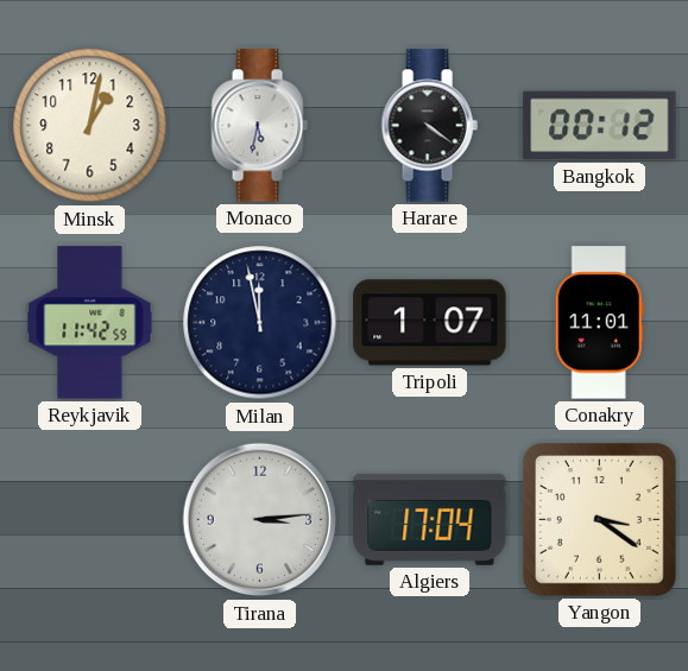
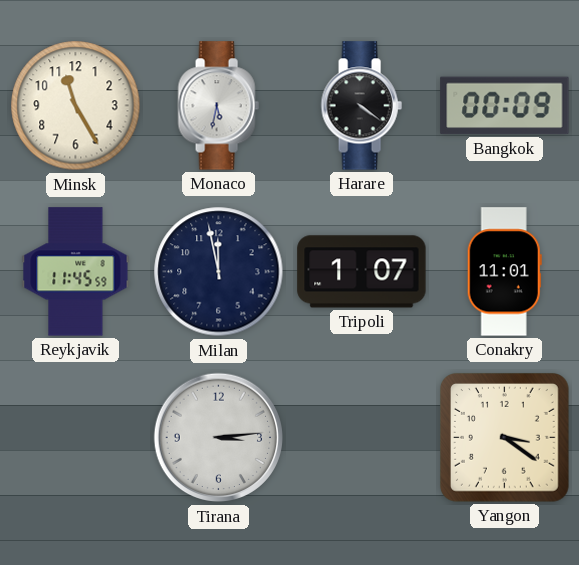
Minsk: 1:02 -> 11:25 (76, 106)
Bangkok: 00:12 -> 00:09 (505, 106)
Reykjavik: 11:42 -> 11:45 (76, 272)
Algiers: 17:04 -> none (430, 519)
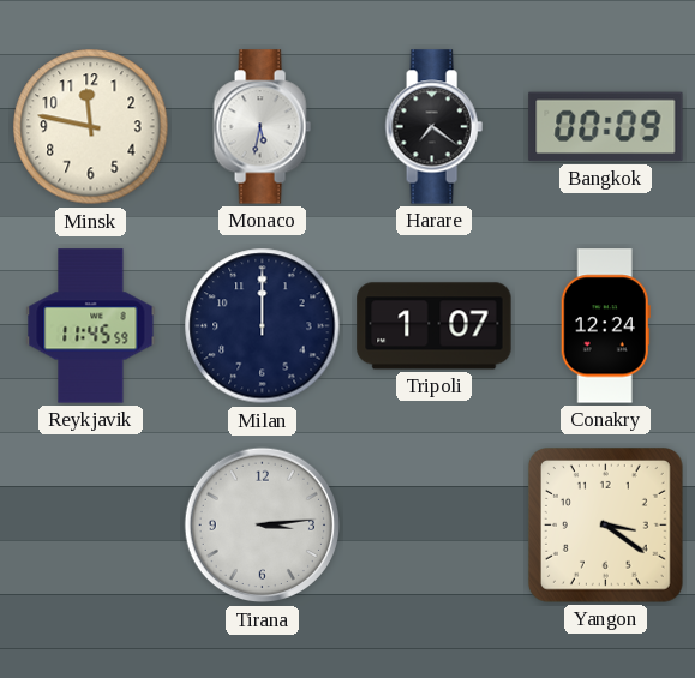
Minsk: 11:25 -> 11:47 (91, 127)
Harare: 4:21 -> 7:21 (433, 127)
Milan: 11:58 -> 12:00 (263, 326)
Conakry: 11:01 -> 12:24 (605, 326)
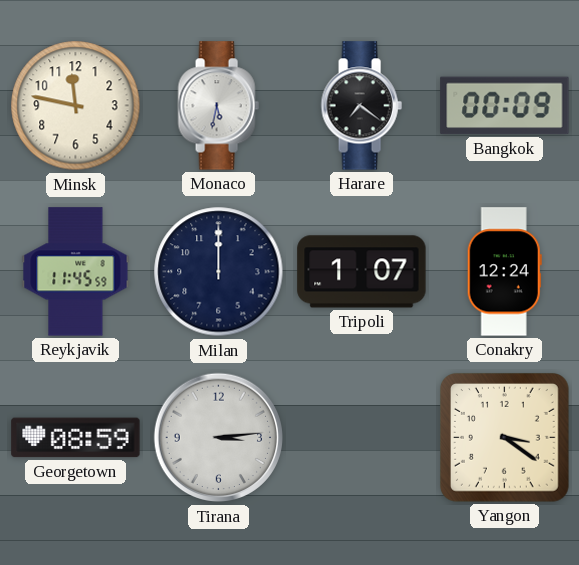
Georgetown: none -> 08:59 (76, 438)
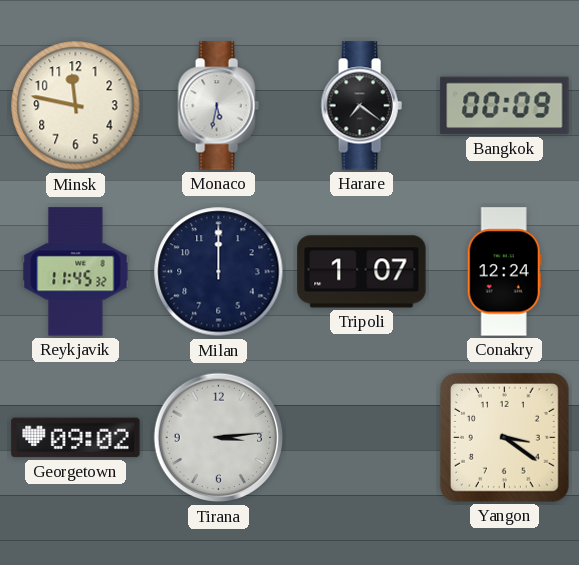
Reykjavik: 11:45:59 -> 11:45:32 (76, 272)
Georgetown: 08:59 -> 09:02 (76, 438)
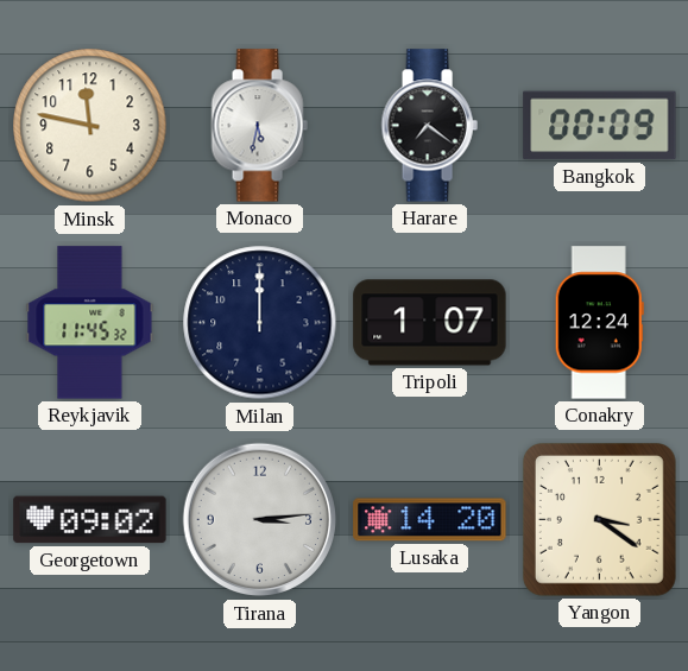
Lusaka: none -> 14:20 (430, 520)
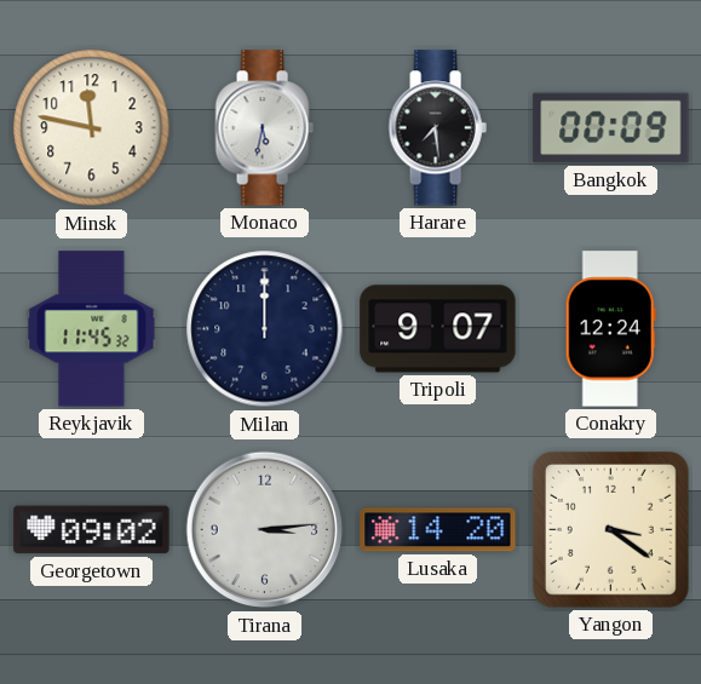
Harare: 7:21 -> 7:29 (437, 128)
Tripoli: 1:07 -> 9:07 (438, 329)
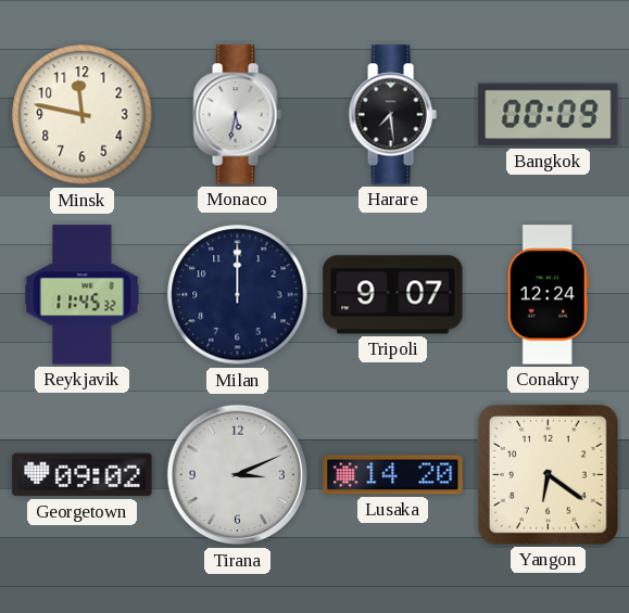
Tirana: 3:14 -> 3:11 (238, 475)
Yangon: 3:21 -> 6:21 (548, 474)
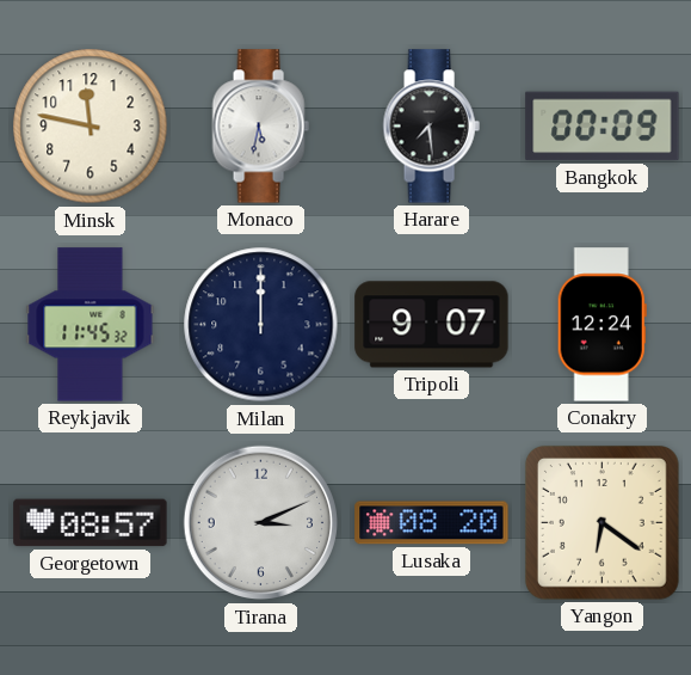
Georgetown: 09:02 -> 08:57 (91, 523)
Lusaka: 14:20 -> 08:20 (432, 523)
